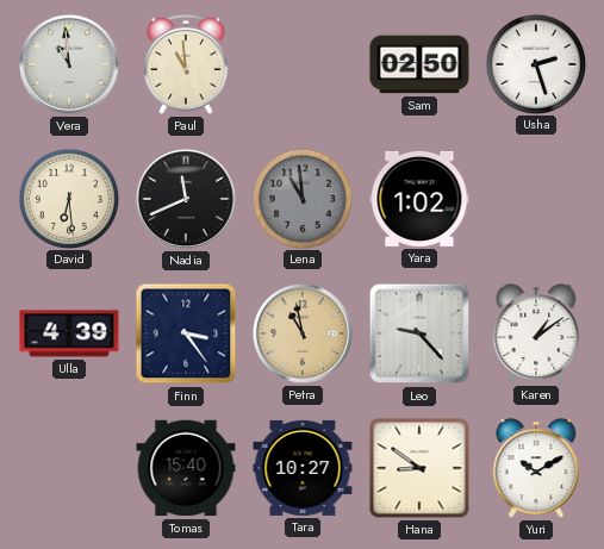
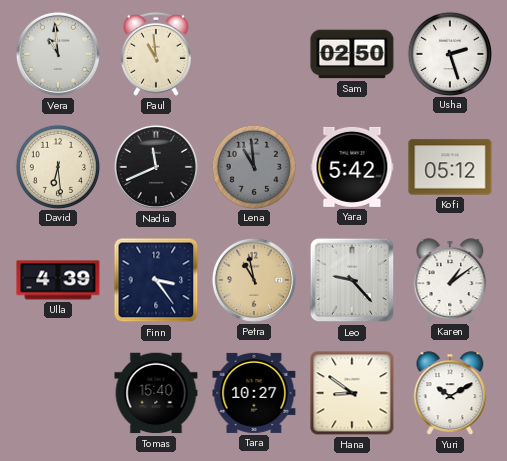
Yara: 1:02 -> 5:42 (352, 167)
Kofi: none -> 05:12 (450, 167)
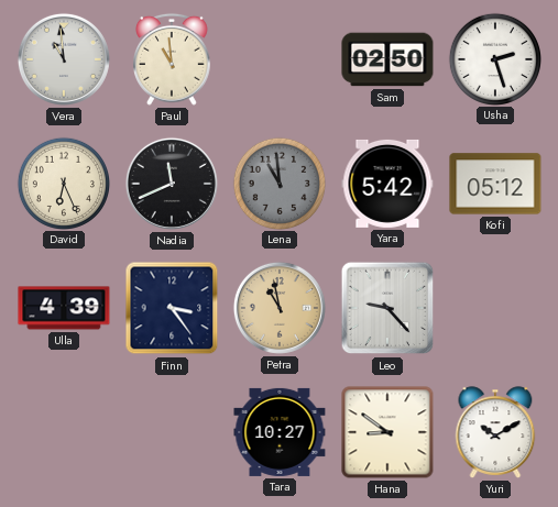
David: 6:29 -> 6:26 (63, 183)
Karen: 1:09 -> none (450, 280)
Tomas: 15:40 -> none (156, 393)
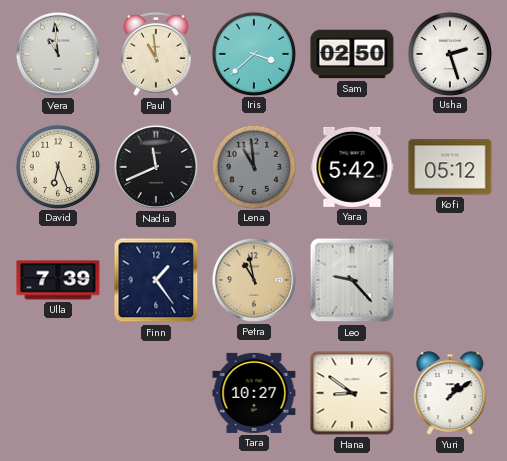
Iris: none -> 3:38 (253, 53)
Ulla: 4:39 -> 7:39 (58, 280)
Finn: 3:24 -> 1:24 (156, 280)
Yuri: 10:10 -> 1:09 (450, 393)
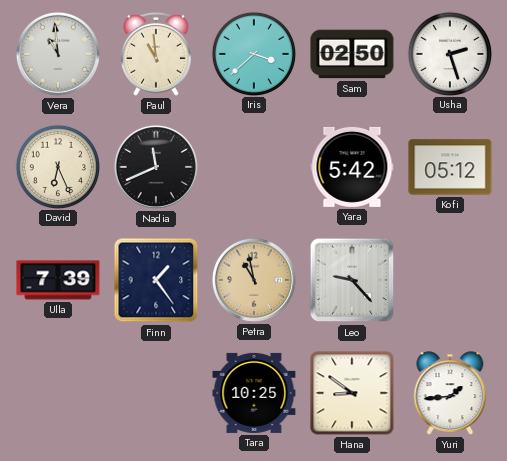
Lena: 10:59 -> none (253, 166)
Tara: 10:27 -> 10:25 (254, 393)
Yuri: 1:09 -> 1:44 (450, 393)
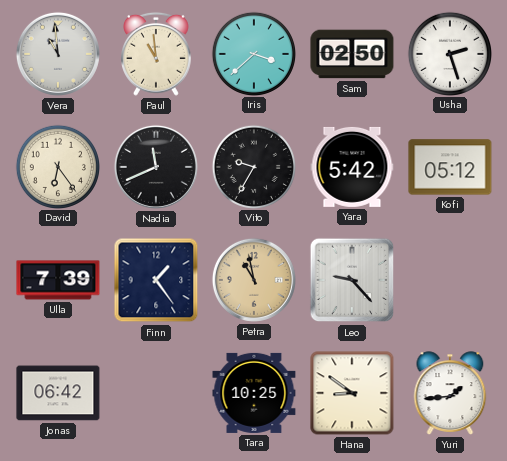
David: 6:26 -> 6:24 (57, 166)
Vito: none -> 9:35 (253, 166)
Jonas: none -> 06:42 (58, 393)
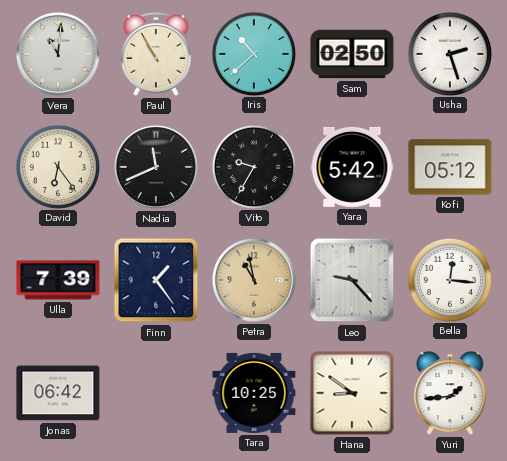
Vera: 10:59 -> 11:01 (58, 54)
Paul: 10:59 -> 10:55 (157, 54)
Iris: 3:38 -> 10:38 (253, 53)
Bella: none -> 12:16 (449, 279)
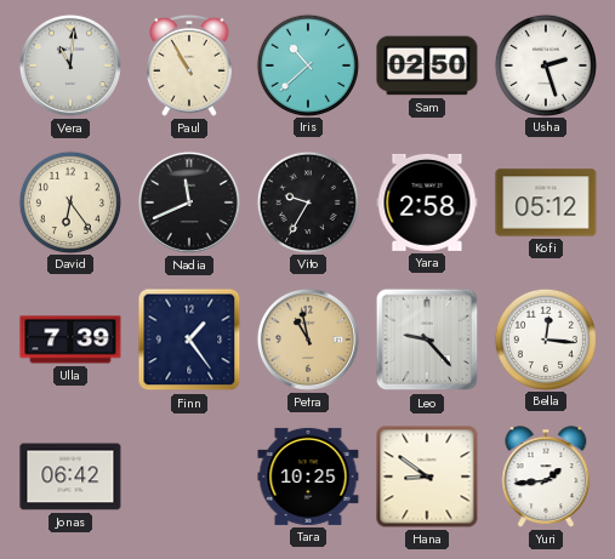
Yara: 5:42 -> 2:58 (427, 203)
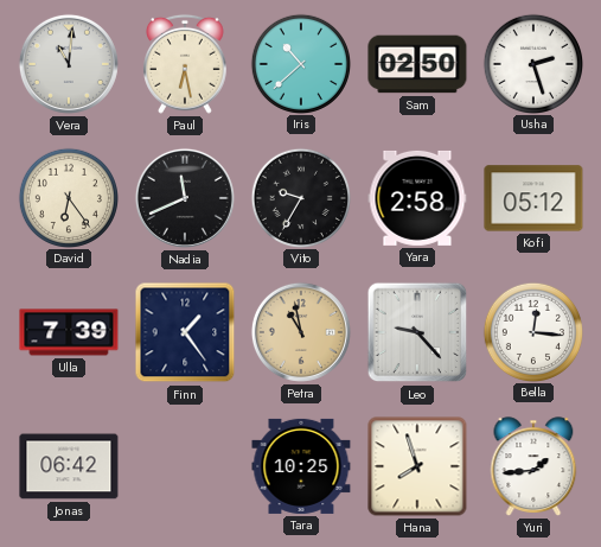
Paul: 10:55 -> 6:28 (186, 64)
Hana: 8:51 -> 7:57 (417, 466)
